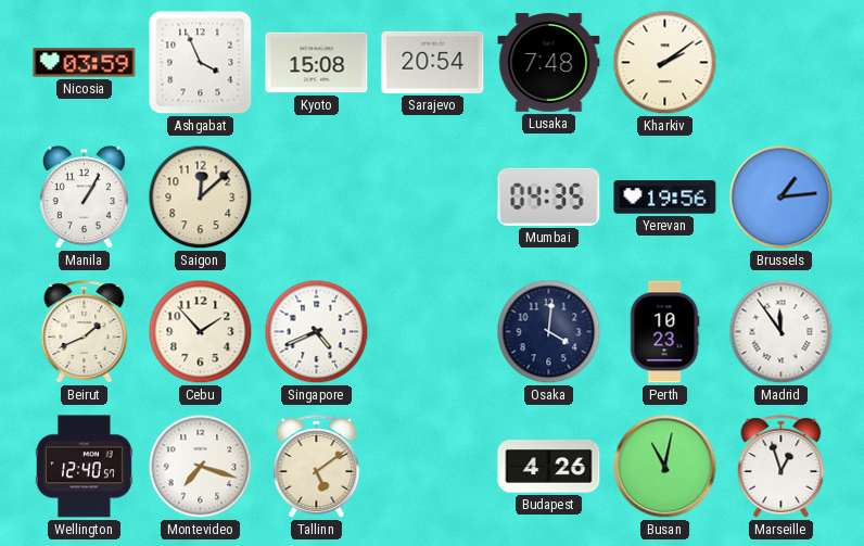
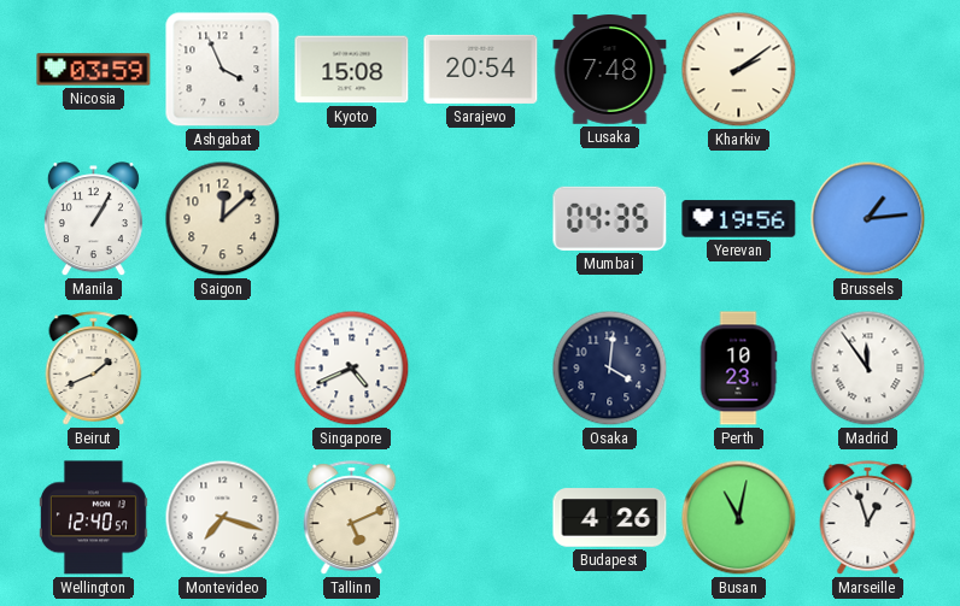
Cebu: 1:53 -> none (201, 332)
Tallinn: 5:09 -> 5:11 (352, 518)
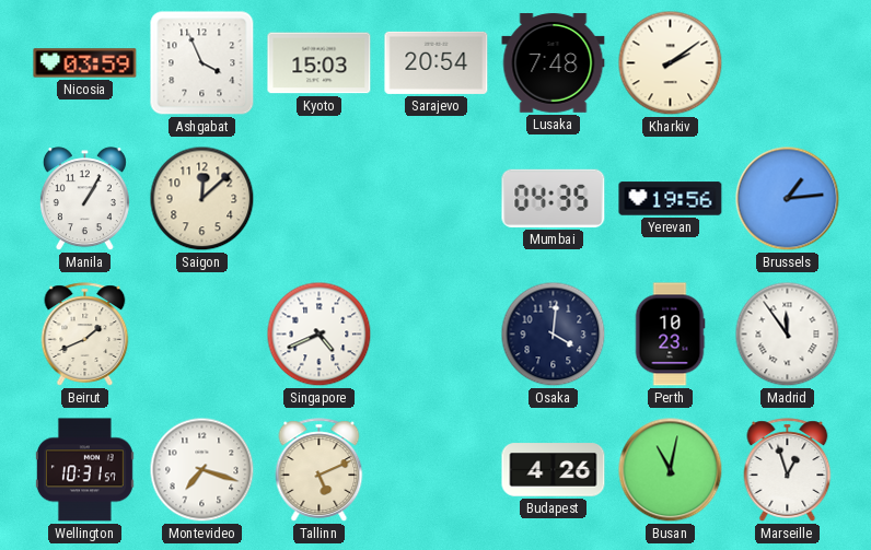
Kyoto: 15:08 -> 15:03 (320, 63)
Wellington: 12:40 -> 10:31 (84, 470)
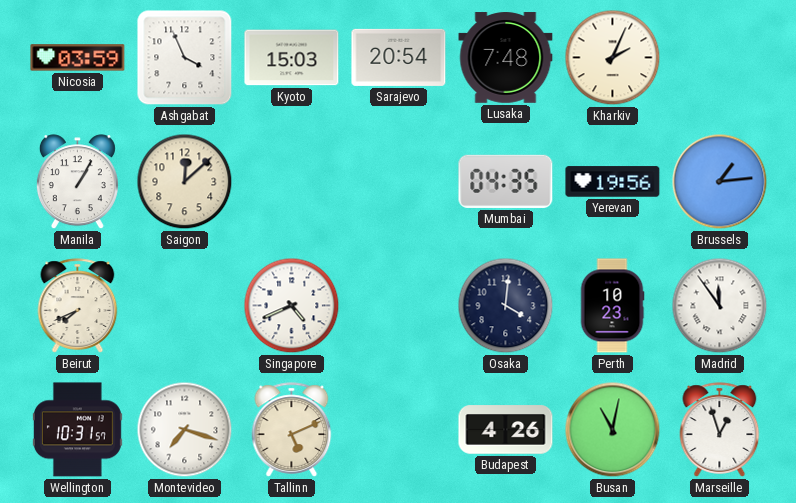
Kharkiv: 2:09 -> 2:04 (613, 58)
Beirut: 1:41 -> 7:41 (78, 306)
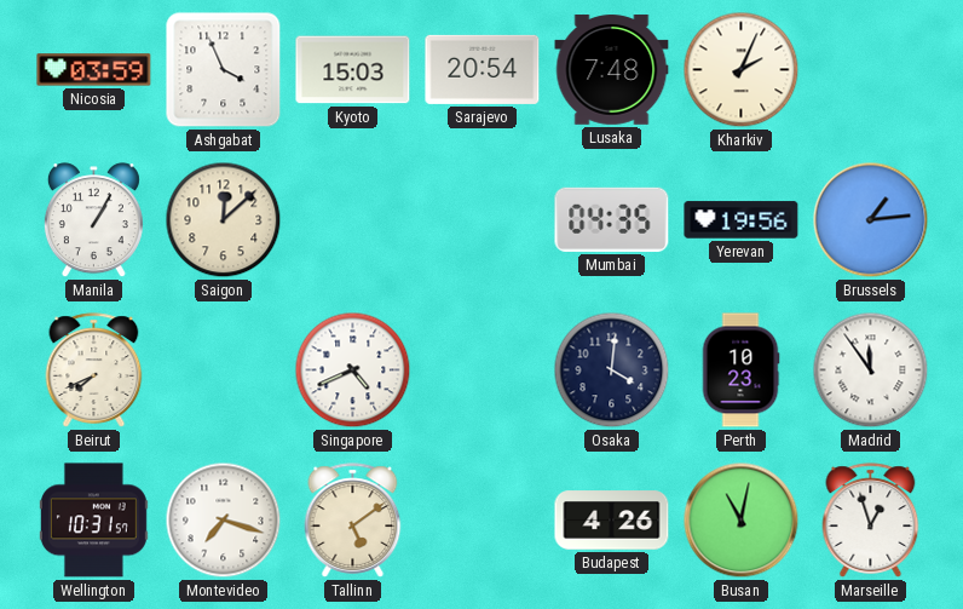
Tallinn: 5:11 -> 5:09 (353, 521)
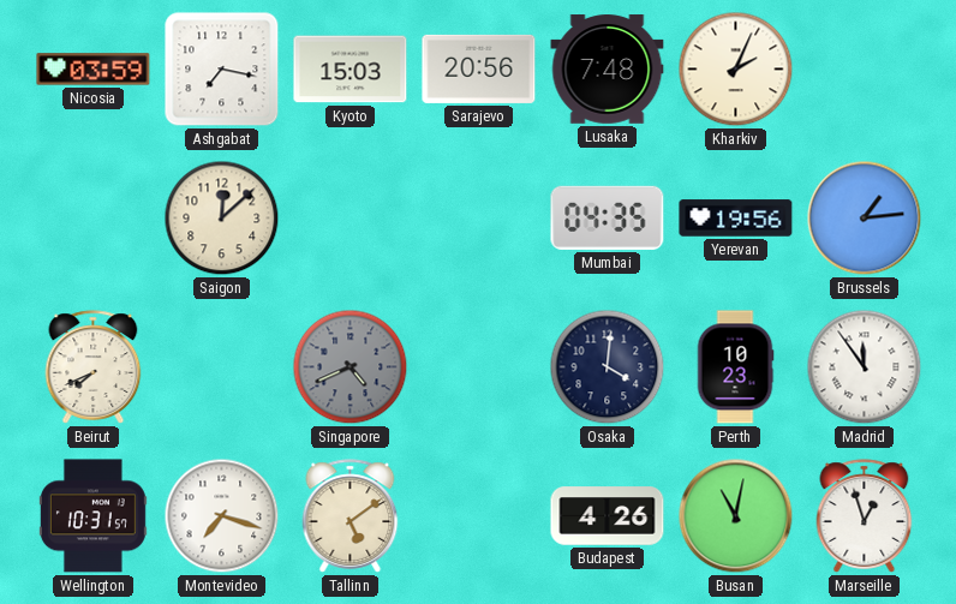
Ashgabat: 3:56 -> 7:17 (222, 70)
Sarajevo: 20:54 -> 20:56 (479, 68)
Manila: 1:05 -> none (93, 220)
Singapore dial: white -> grey (351, 367)
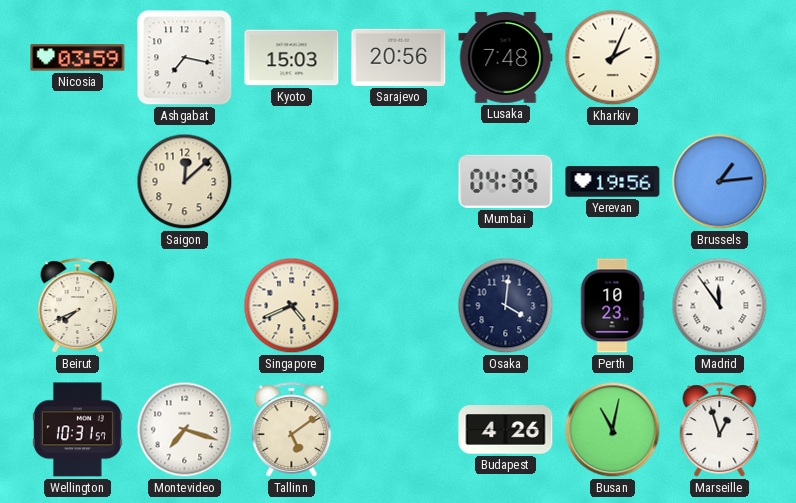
Singapore dial: grey -> cream (292, 306)
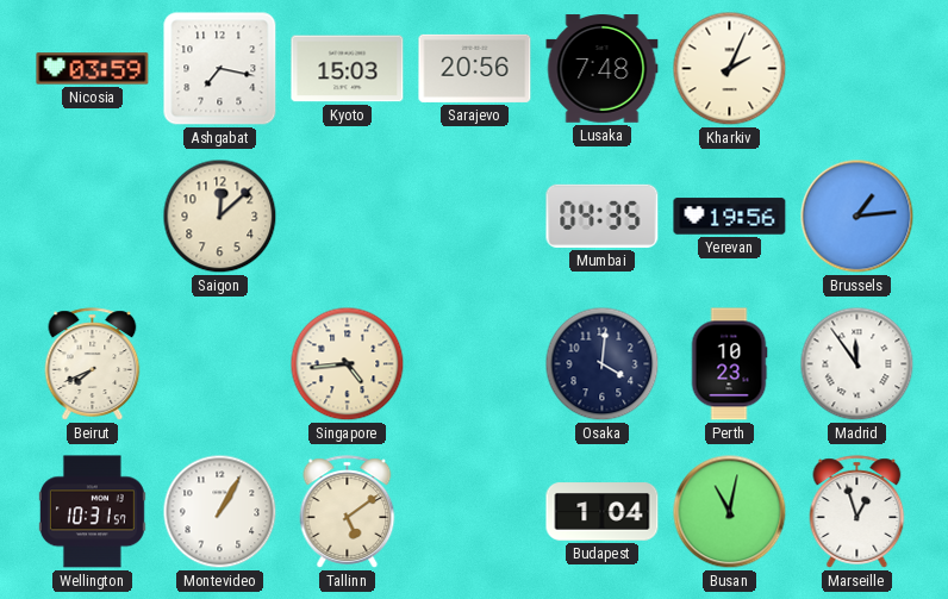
Singapore: 4:41 -> 4:44 (348, 364)
Montevideo: 7:18 -> 1:05 (220, 512)
Budapest: 4:26 -> 1:04 (603, 512)
